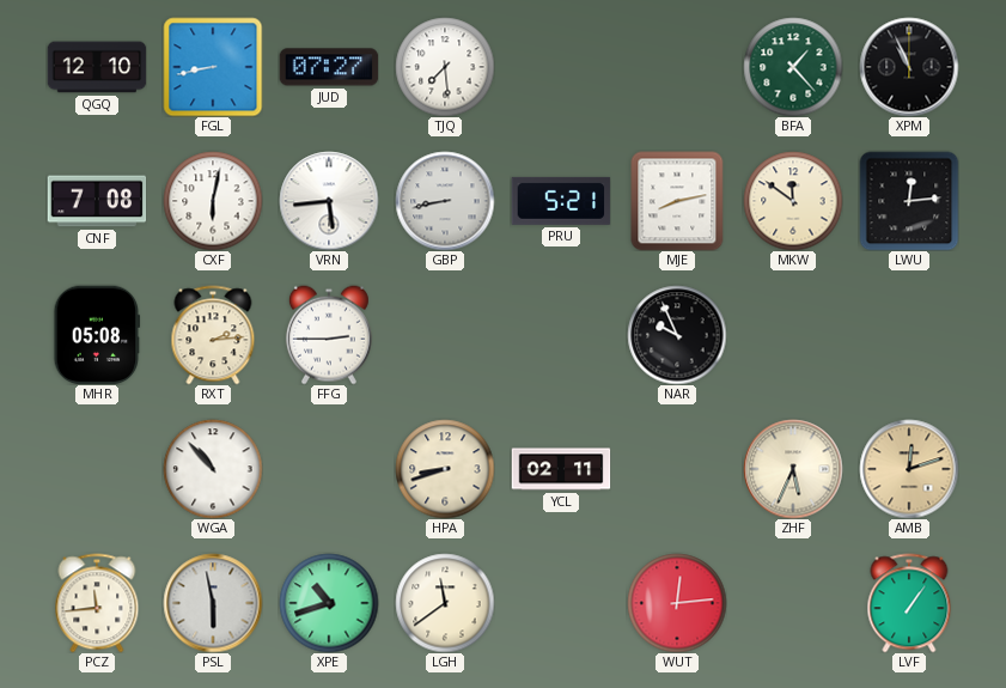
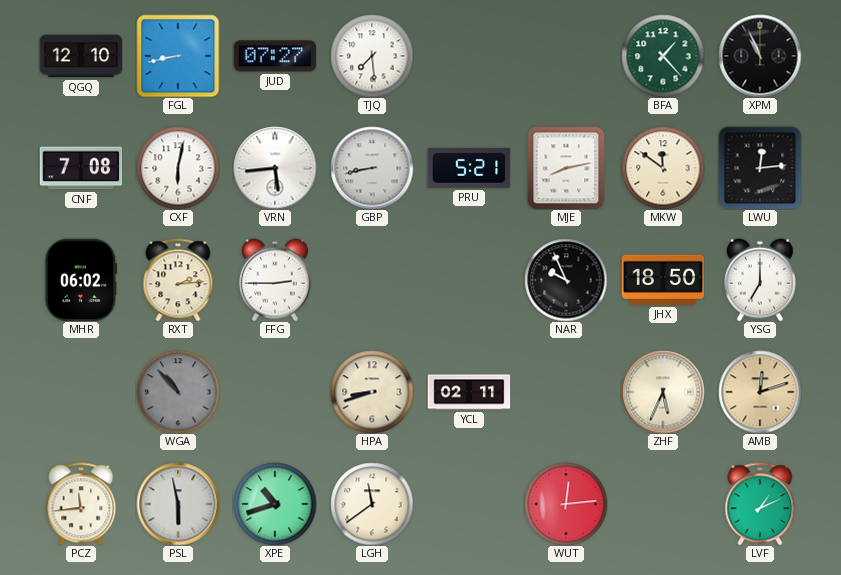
MHR: 05:08 -> 06:02 (81, 280)
JHX: none -> 18:50 (663, 280)
YSG: none -> 7:00 (760, 280)
WGA dial: white -> grey (178, 392)
LVF: 1:06 -> 1:11 (760, 504)
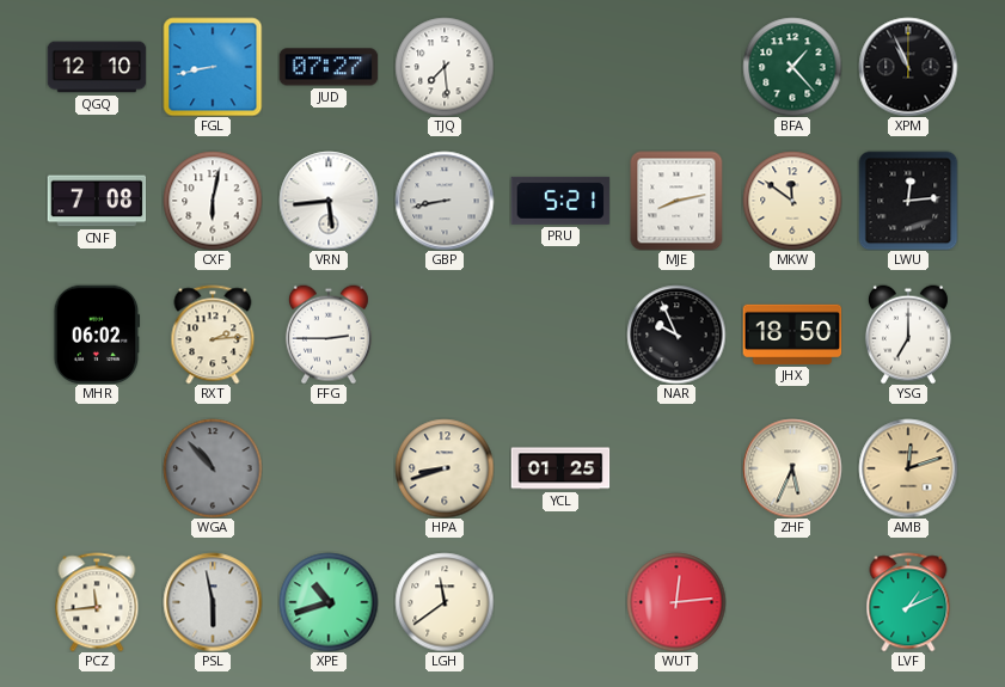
YCL: 02:11 -> 01:25 (560, 468)
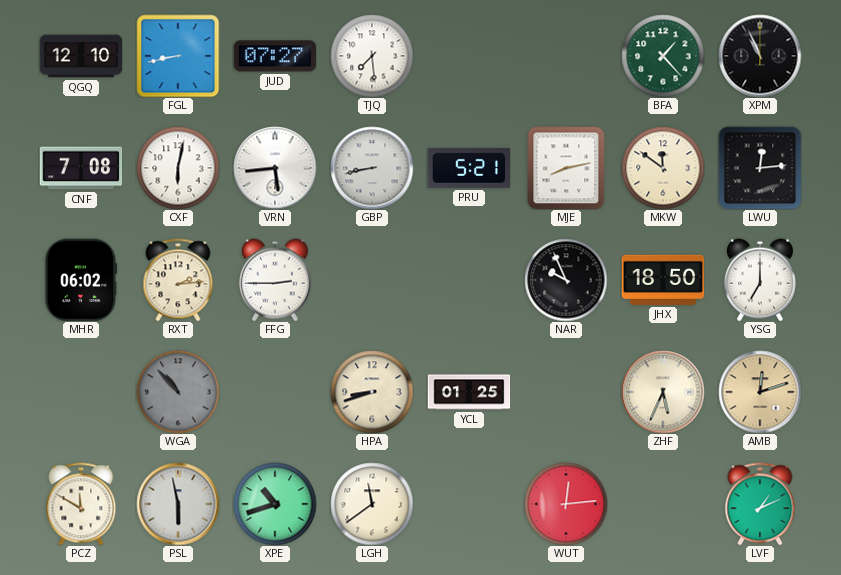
PCZ: 11:44 -> 11:50 (81, 504)
